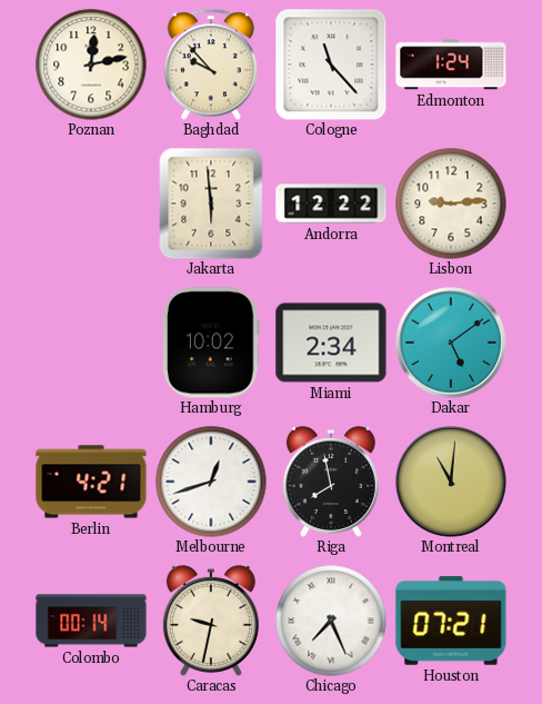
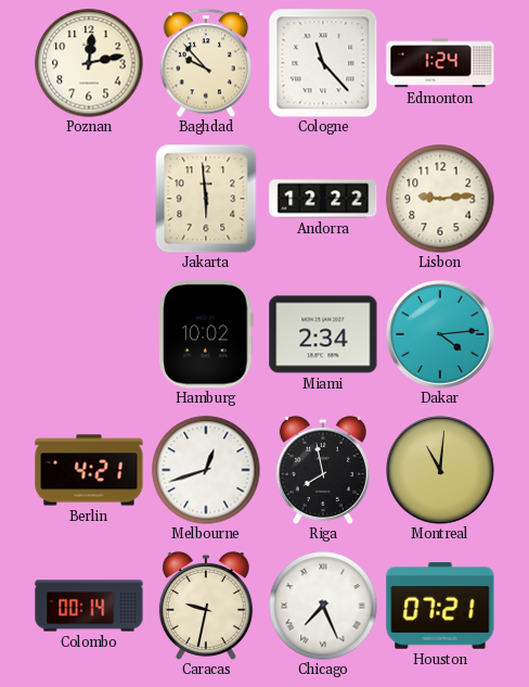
Dakar: 5:09 -> 4:14 (440, 334)
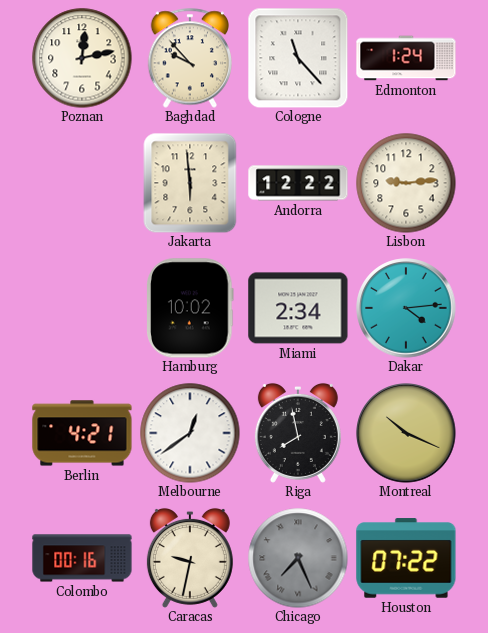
Melbourne: 12:42 -> 12:39 (190, 433)
Montreal: 11:01 -> 10:19 (406, 433)
Colombo: 00:14 -> 00:16 (82, 558)
Chicago dial: white -> grey (298, 558)
Houston: 07:21 -> 07:22 (406, 558)
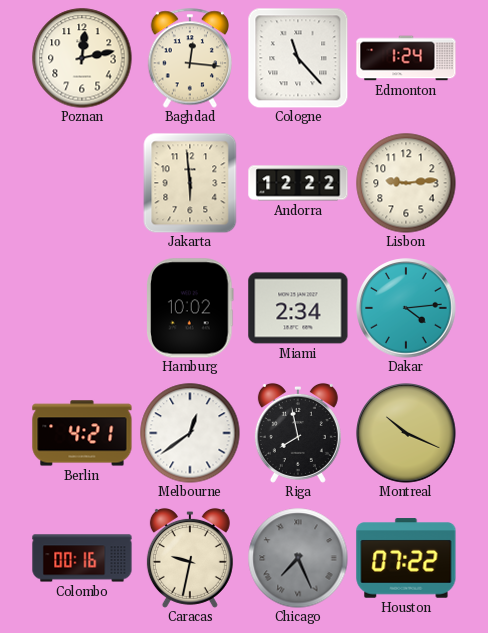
Baghdad: 9:53 -> 12:16 (189, 58)
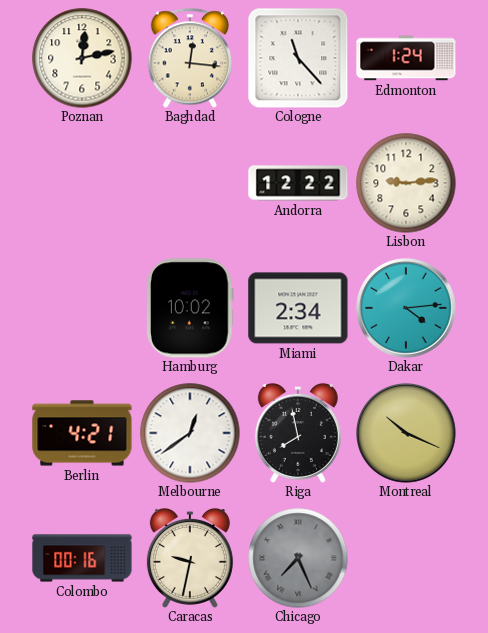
Jakarta: 5:59 -> none (190, 183)
Houston: 07:22 -> none (406, 558)
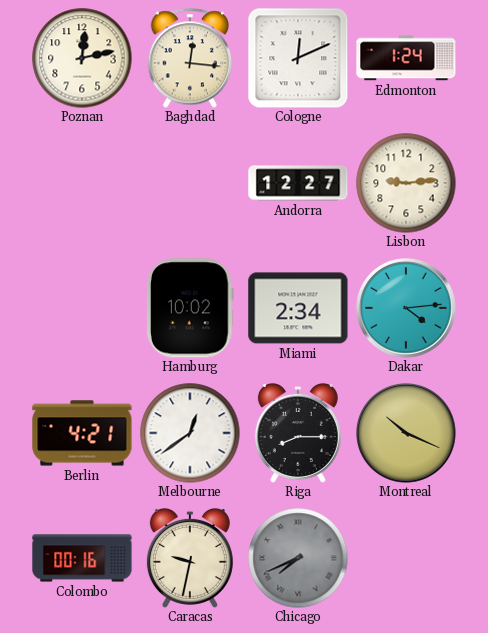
Cologne: 11:23 -> 12:11 (298, 58)
Andorra: 12:22 -> 12:27 (298, 183)
Riga: 7:58 -> 8:15 (298, 433)
Chicago: 7:26 -> 7:41 (298, 558)
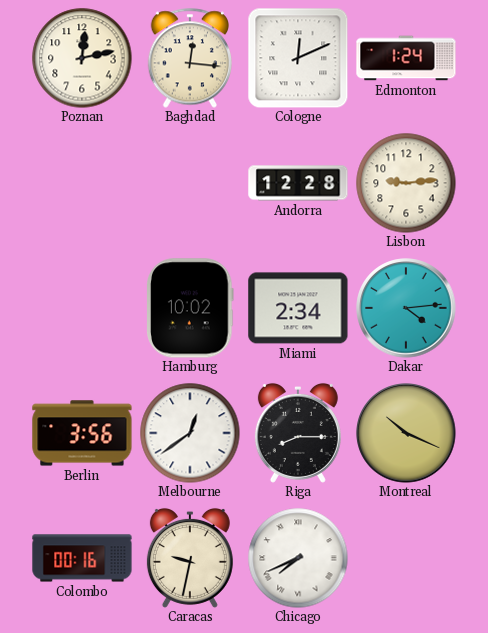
Andorra: 12:27 -> 12:28 (298, 183)
Berlin: 4:21 -> 3:56 (82, 433)
Chicago dial: grey -> white (298, 558)
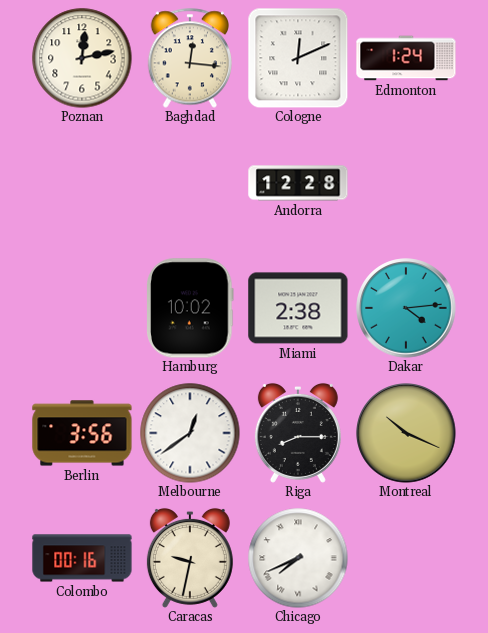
Lisbon: 9:14 -> none (406, 183)
Miami: 2:34 -> 2:38 (298, 308)
